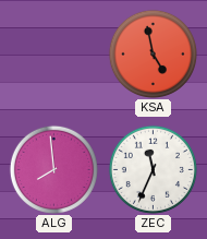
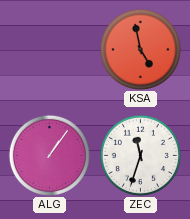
ALG: 7:59 -> 1:06 (49, 155)
ZEC: 11:34 -> 11:33 (140, 155)
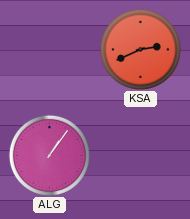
KSA: 4:58 -> 2:41 (140, 49)
ZEC: 11:33 -> none (140, 155)
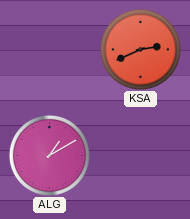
ALG: 1:06 -> 1:10 (49, 155)
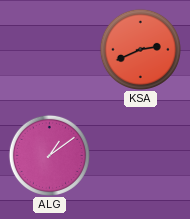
ALG: 1:10 -> 1:09 (49, 155)
